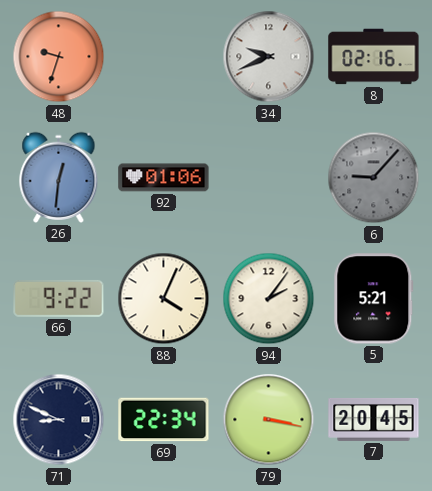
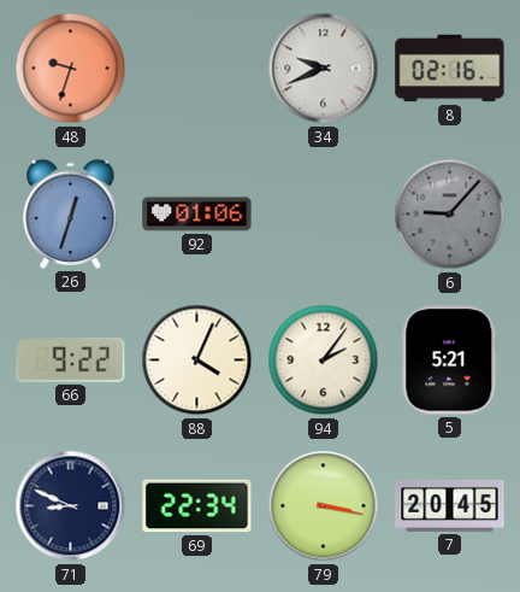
26: 12:31 -> 12:33 (71, 213)
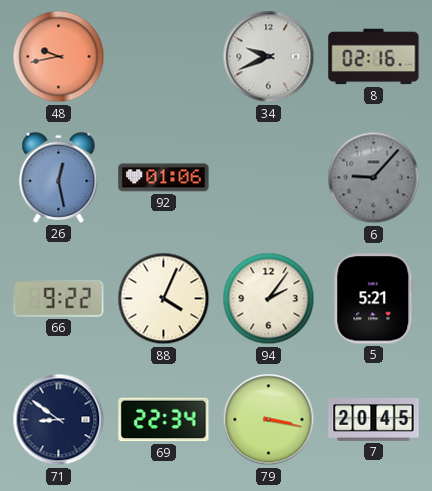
48: 9:33 -> 9:43 (59, 57)
26: 12:33 -> 12:28 (59, 177)
71: 8:49 -> 8:51 (59, 420)
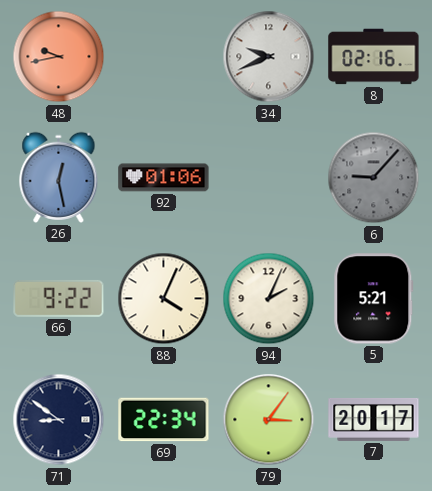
94: 2:06 -> 2:04 (269, 299)
79: 3:17 -> 3:06 (269, 420)
7: 20:45 -> 20:17 (374, 420)
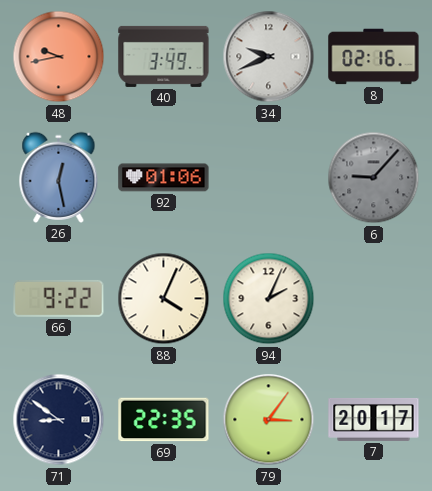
40: none -> 3:49 (164, 56)
5: 5:21 -> none (374, 299)
69: 22:34 -> 22:35 (164, 420)
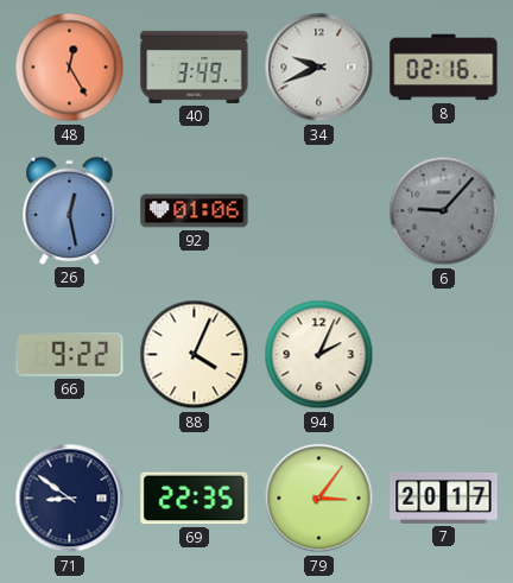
48: 9:43 -> 12:25 (70, 68)
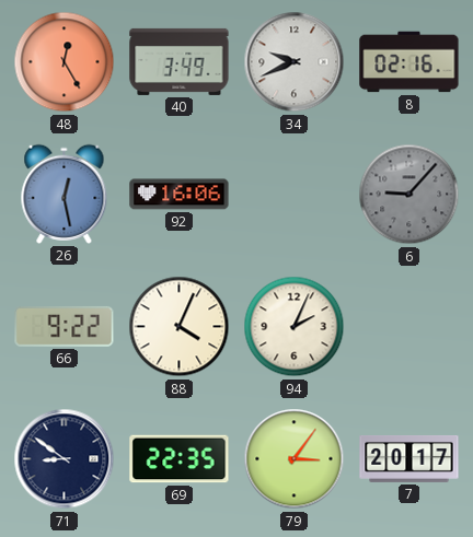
92: 01:06 -> 16:06 (180, 195)
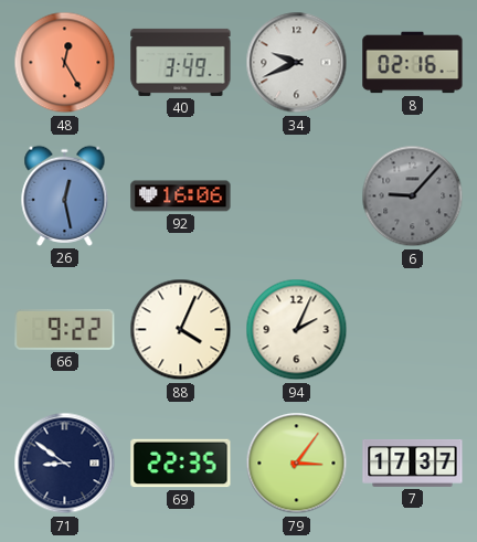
7: 20:17 -> 17:37 (413, 464)
